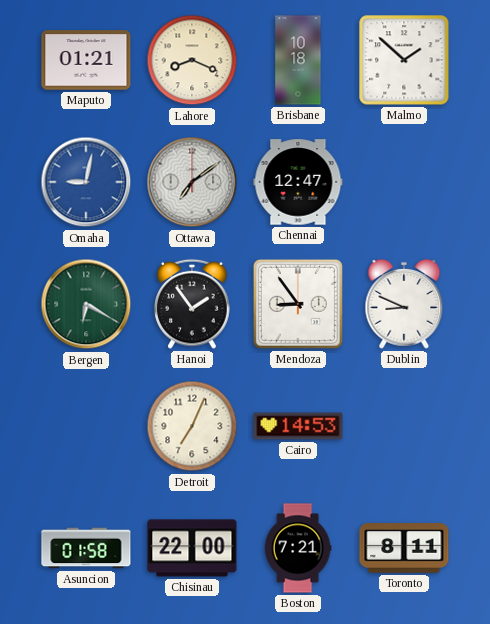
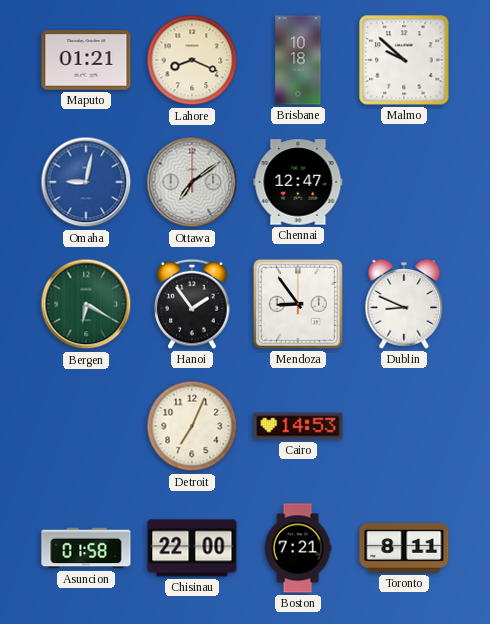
Malmo: 1:52 -> 9:52 (404, 60)
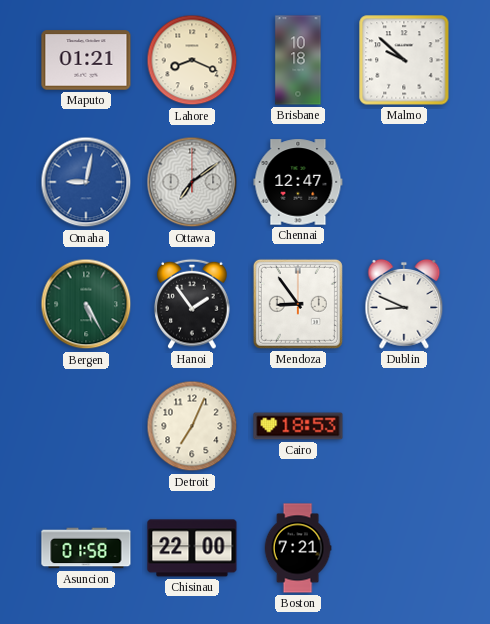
Bergen: 6:20 -> 5:25 (86, 304)
Cairo: 14:53 -> 18:53 (298, 426)
Toronto: 8:11 -> none (404, 548)
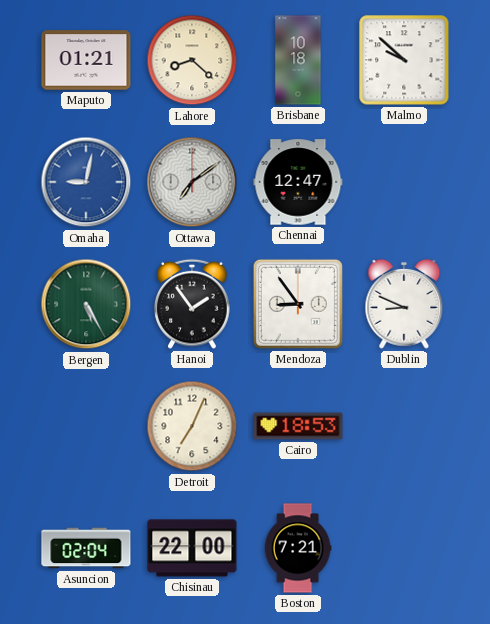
Lahore: 8:19 -> 8:22 (192, 60)
Asuncion: 01:58 -> 02:04 (86, 548)
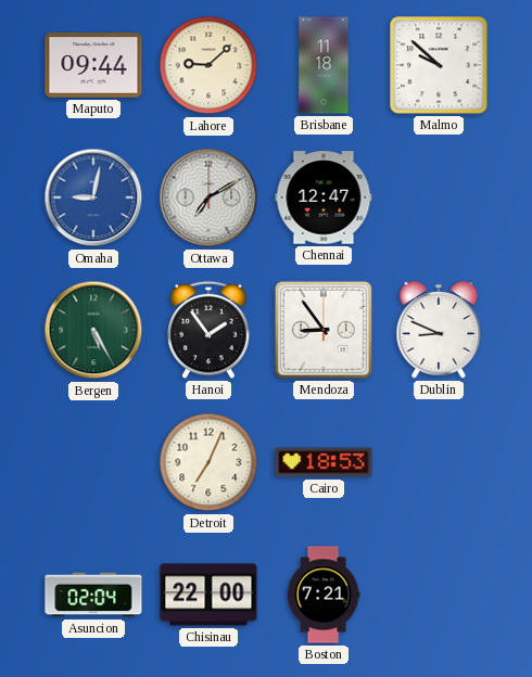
Maputo: 01:21 -> 09:44 (93, 65)
Lahore: 8:22 -> 9:08 (208, 65)
Brisbane: 10:18 -> 11:18 (324, 65)
Ottawa: 7:09 -> 7:10 (208, 197)
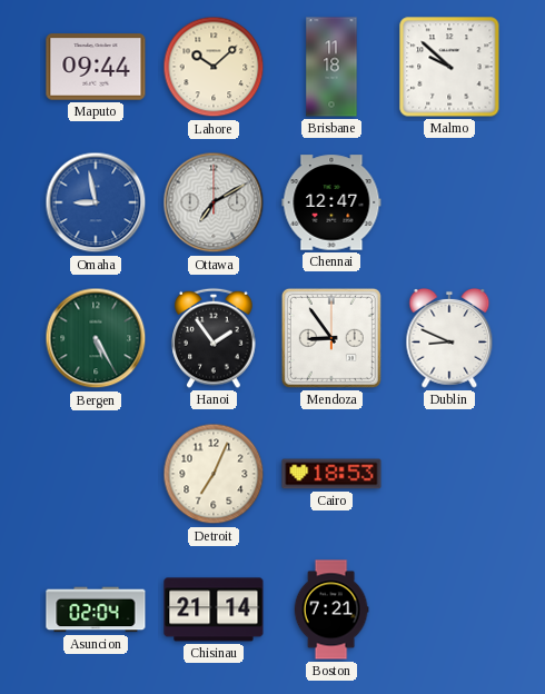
Lahore: 9:08 -> 10:08 (214, 67)
Omaha: 9:02 -> 8:58 (96, 202)
Chisinau: 22:00 -> 21:14 (214, 609)
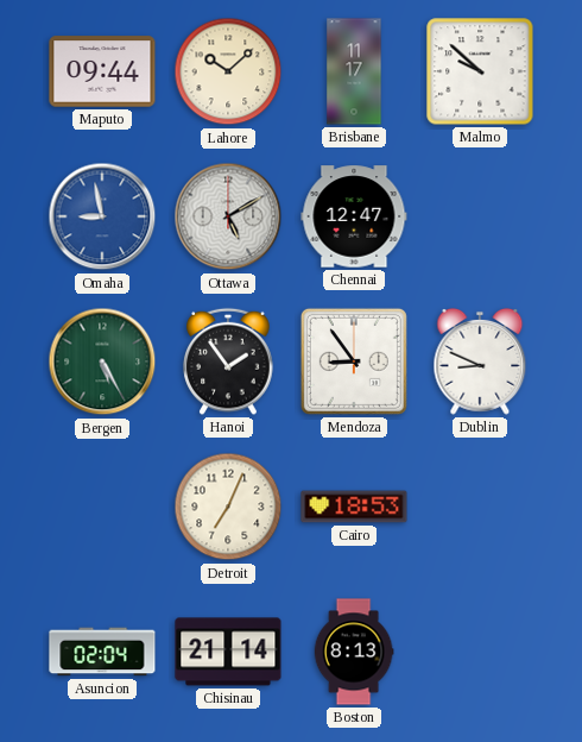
Brisbane: 11:18 -> 11:17 (354, 71)
Ottawa: 7:10 -> 5:10 (228, 216)
Boston: 7:21 -> 8:13 (354, 652)
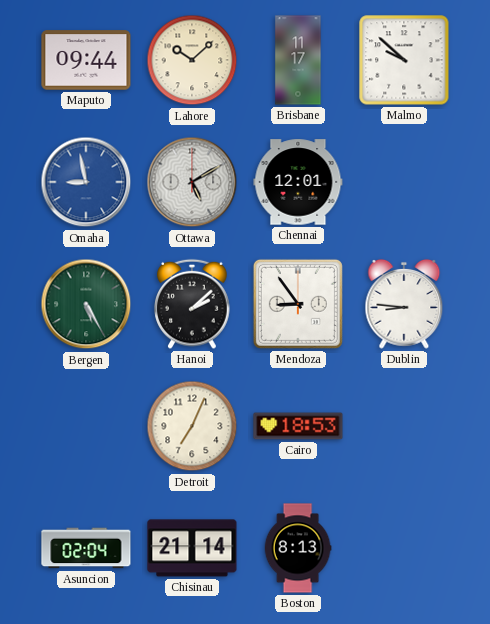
Chennai: 12:47 -> 12:01 (298, 182)
Hanoi: 1:54 -> 2:08 (192, 304)
Dublin: 8:49 -> 8:46 (404, 304)
